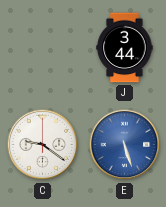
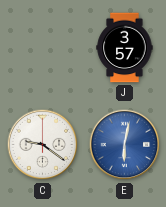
J: 3:44 -> 3:57 (125, 48)
E: 5:27 -> 6:02 (125, 145)
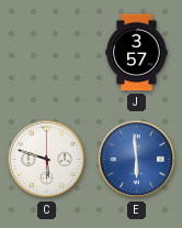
C: 9:21 -> 5:48 (47, 160)
E: 6:02 -> 5:59 (137, 160)
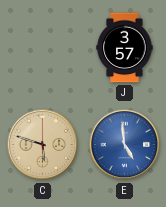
C dial: white -> champagne (43, 145)
E: 5:59 -> 4:59 (125, 145)
